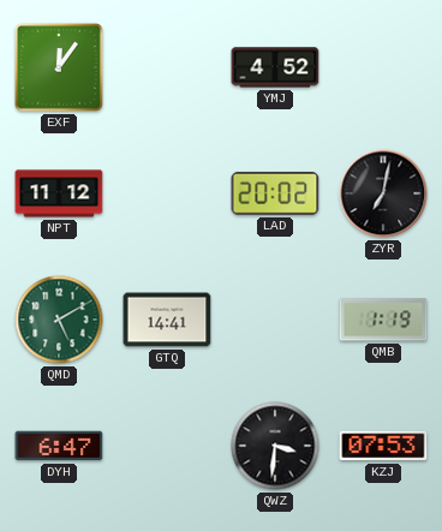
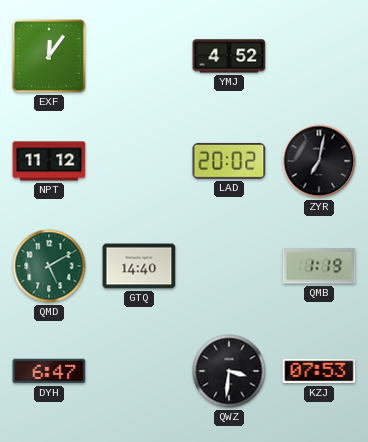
GTQ: 14:41 -> 14:40 (139, 266)
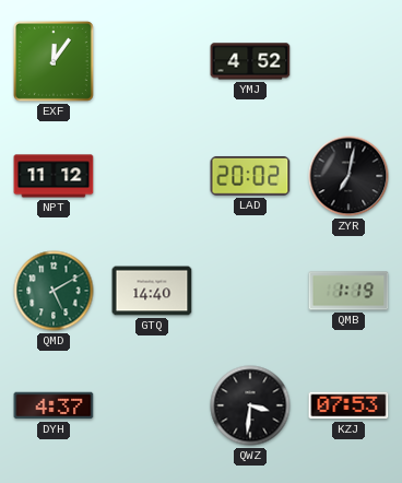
DYH: 6:47 -> 4:37 (54, 405)
